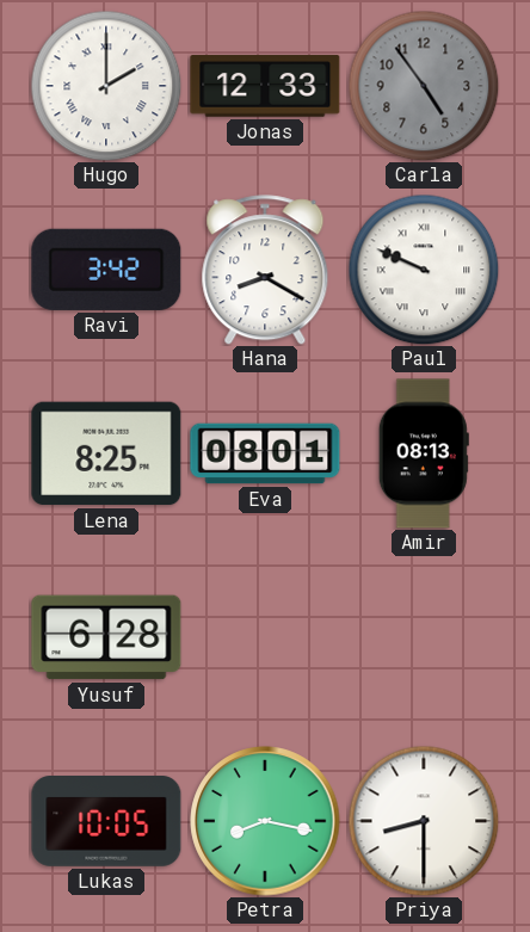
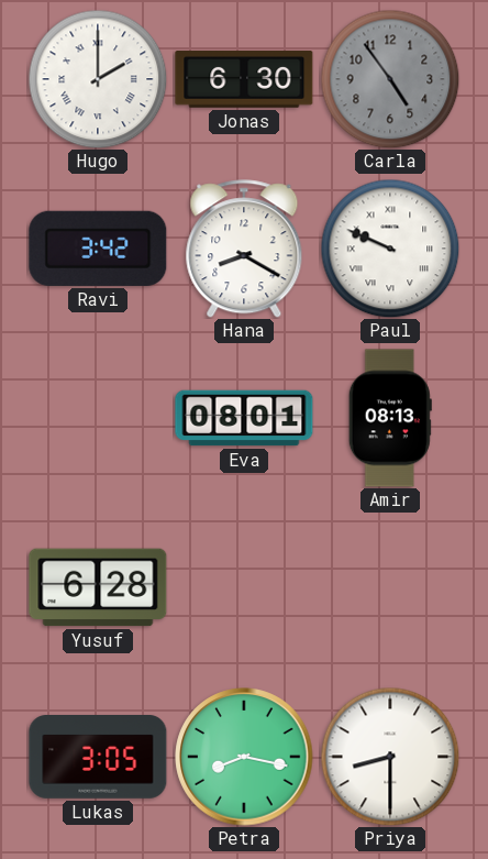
Jonas: 12:33 -> 6:30 (244, 79)
Lena: 8:25 -> none (106, 453)
Lukas: 10:05 -> 3:05 (98, 758)
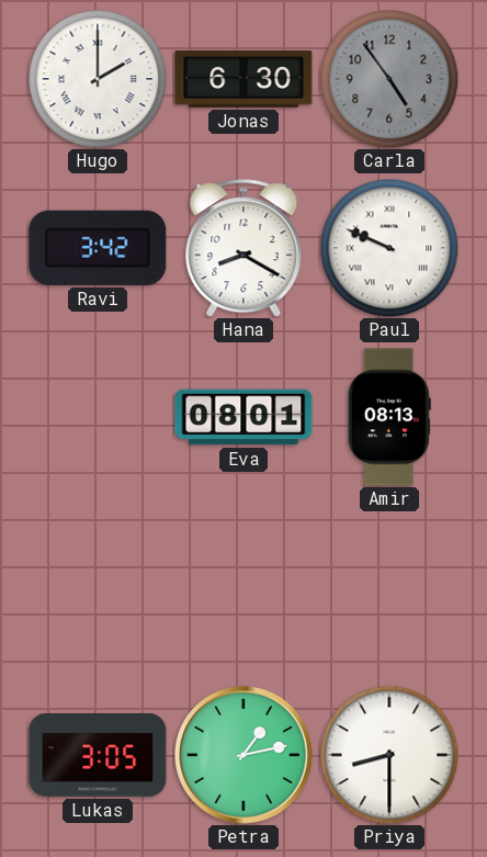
Yusuf: 6:28 -> none (98, 587)
Petra: 8:17 -> 1:13 (243, 755)
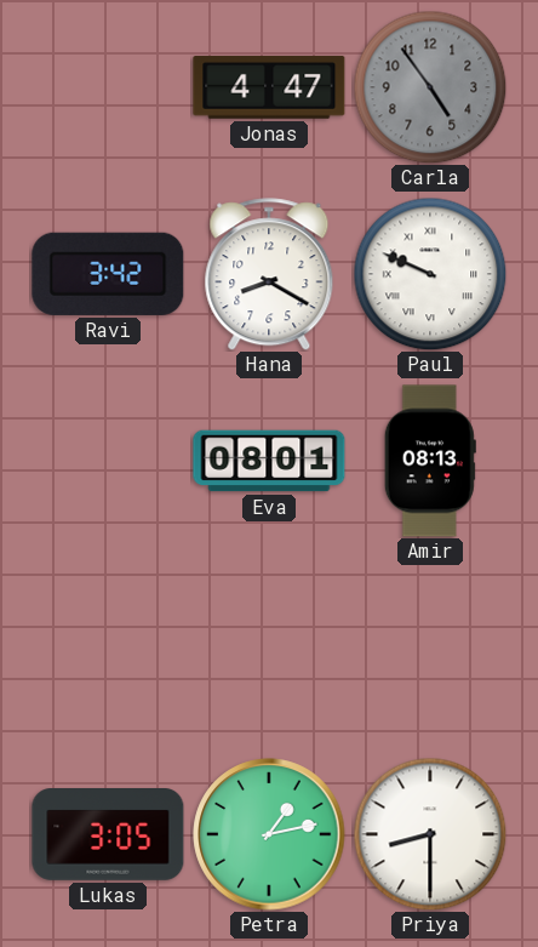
Hugo: 2:00 -> none (98, 79)
Jonas: 6:30 -> 4:47 (269, 87)
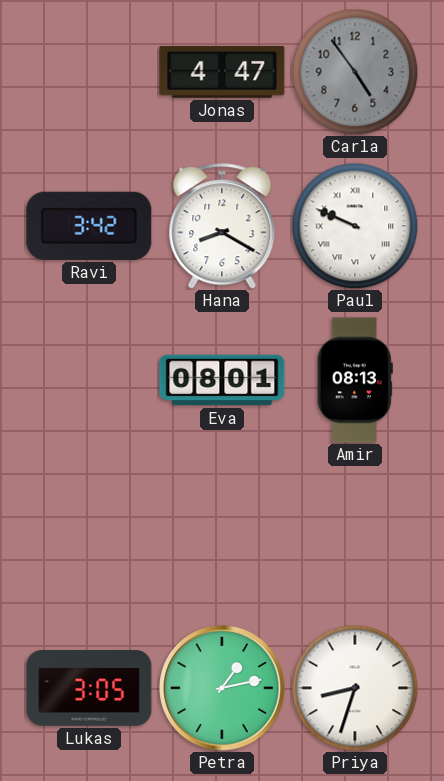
Priya: 8:30 -> 8:33 (355, 688)
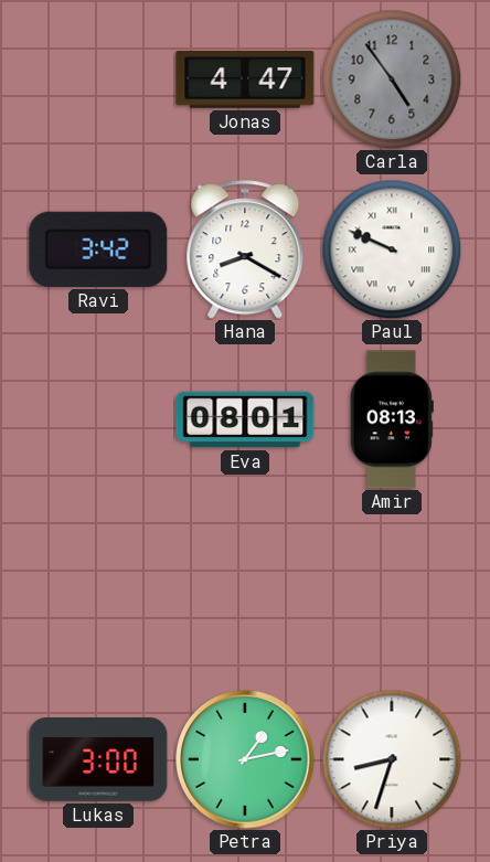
Lukas: 3:05 -> 3:00 (98, 760)
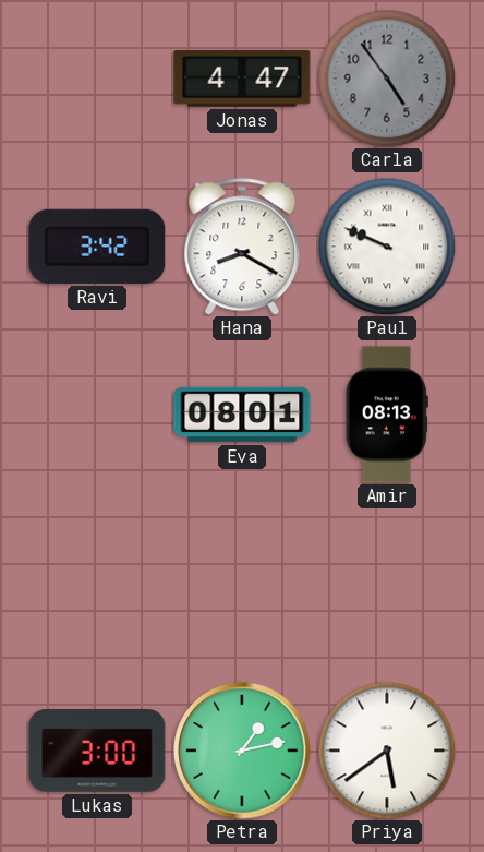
Priya: 8:33 -> 5:39 (387, 751)
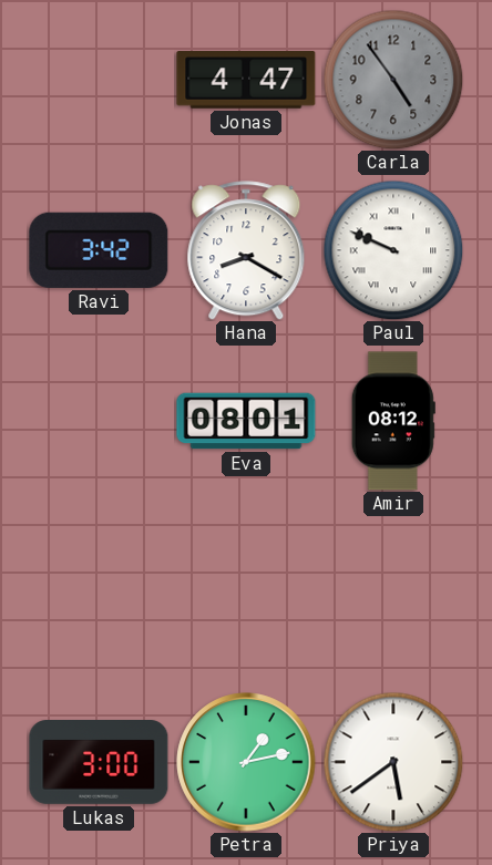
Amir: 08:13 -> 08:12 (393, 421)
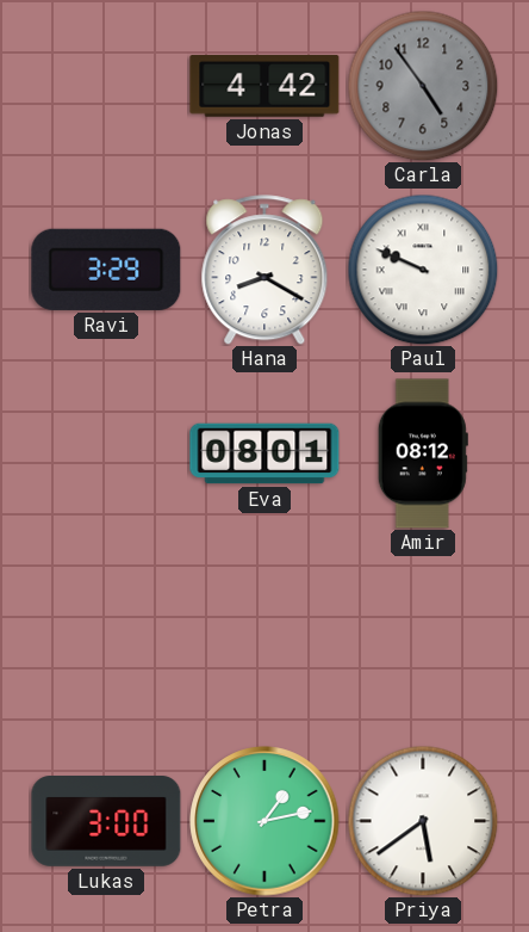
Jonas: 4:47 -> 4:42 (264, 86)
Ravi: 3:42 -> 3:29 (106, 270)
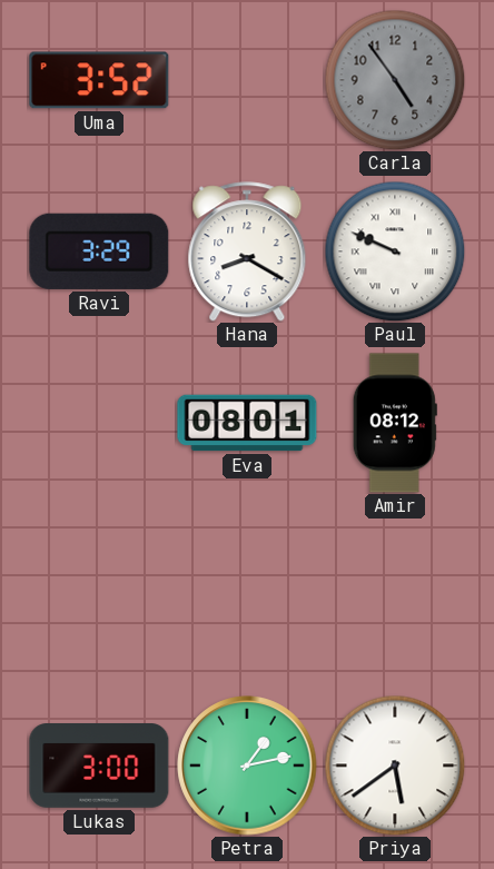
Uma: none -> 3:52 (99, 80)
Jonas: 4:42 -> none (264, 86)
